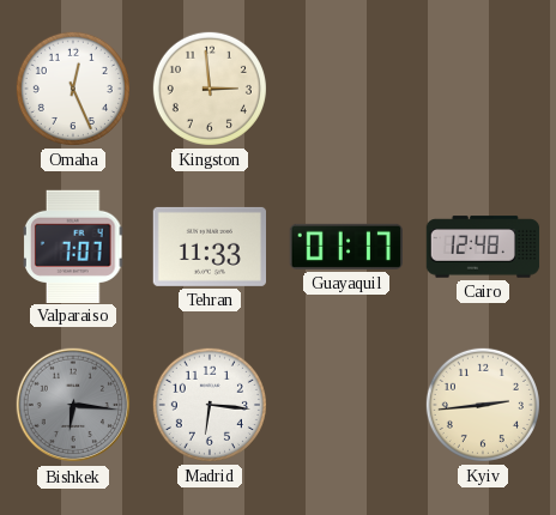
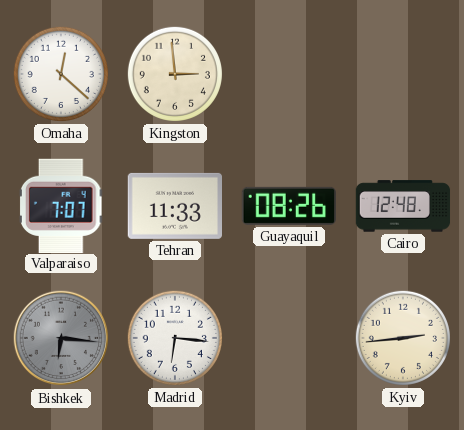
Omaha: 12:26 -> 12:22 (61, 74)
Guayaquil: 01:17 -> 08:26 (288, 206)
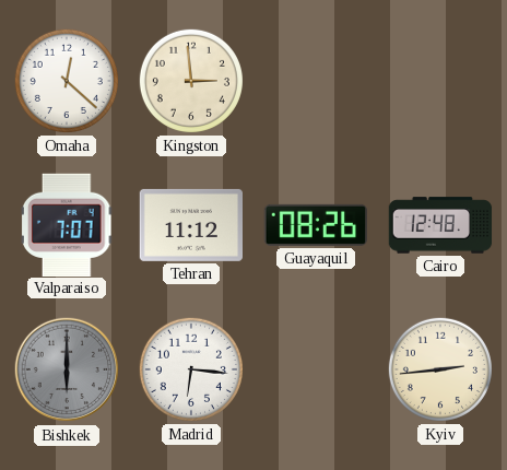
Tehran: 11:33 -> 11:12 (191, 225)
Bishkek: 6:16 -> 6:00 (67, 369)
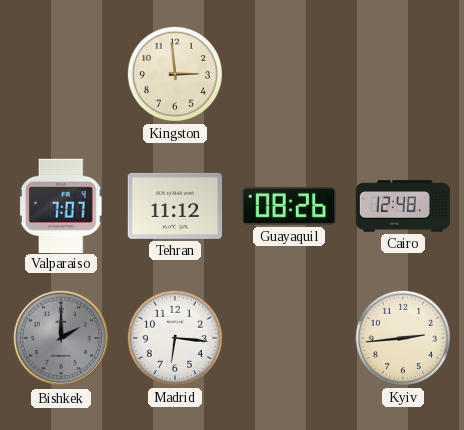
Omaha: 12:22 -> none (67, 81)
Bishkek: 6:00 -> 2:00 (61, 338)
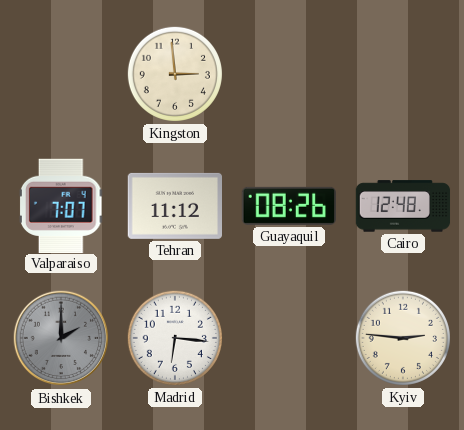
Kyiv: 2:44 -> 2:46 (403, 338)
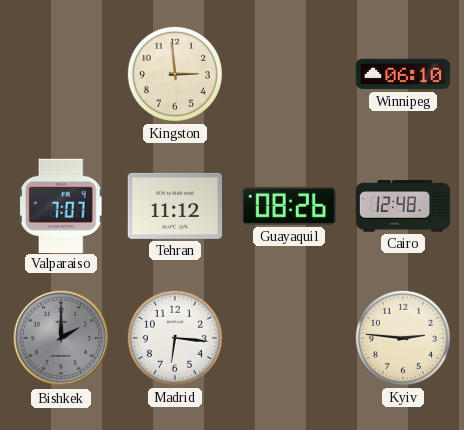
Winnipeg: none -> 06:10 (403, 74)
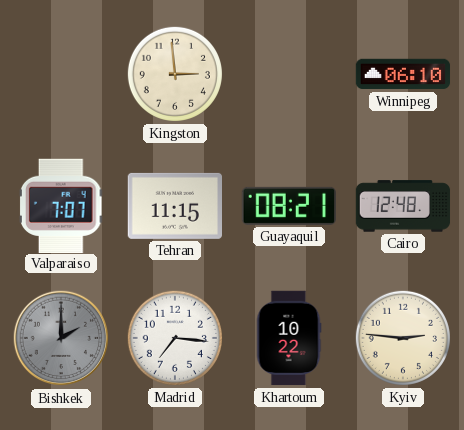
Tehran: 11:12 -> 11:15 (175, 206)
Guayaquil: 08:26 -> 08:21 (288, 206)
Madrid: 6:16 -> 7:16 (175, 338)
Khartoum: none -> 10:22 (289, 338)
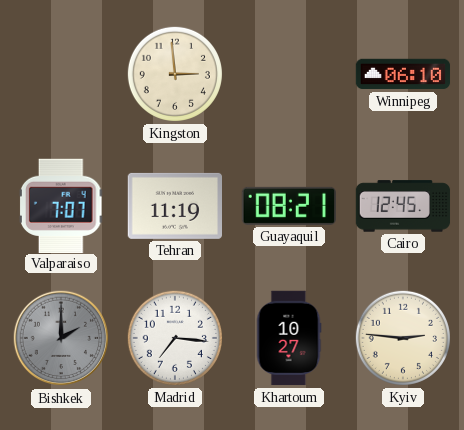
Tehran: 11:15 -> 11:19 (175, 206)
Cairo: 12:48 -> 12:45 (403, 206)
Khartoum: 10:22 -> 10:27 (289, 338)
